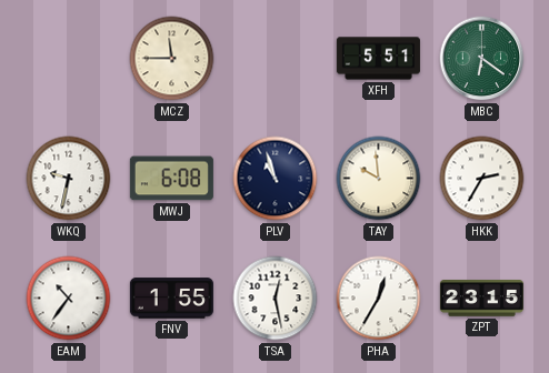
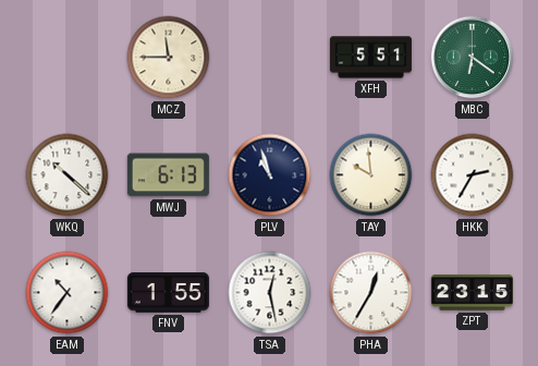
WKQ: 9:32 -> 10:22 (68, 175)
MWJ: 6:08 -> 6:13 (168, 175)
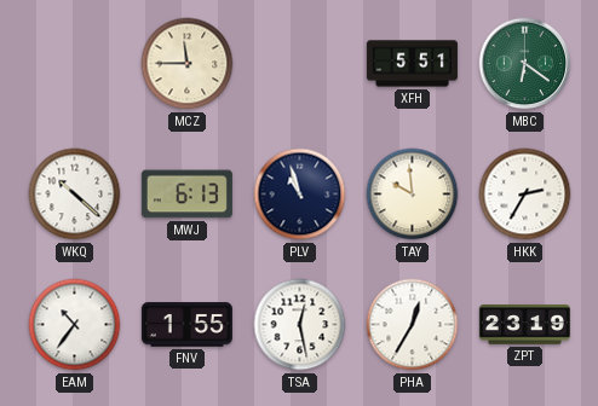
ZPT: 23:15 -> 23:19 (524, 325)
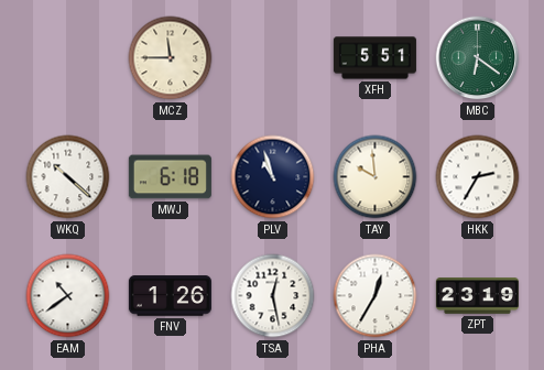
MWJ: 6:13 -> 6:18 (170, 177)
EAM: 10:36 -> 10:39 (68, 296)
FNV: 1:55 -> 1:26 (170, 296)
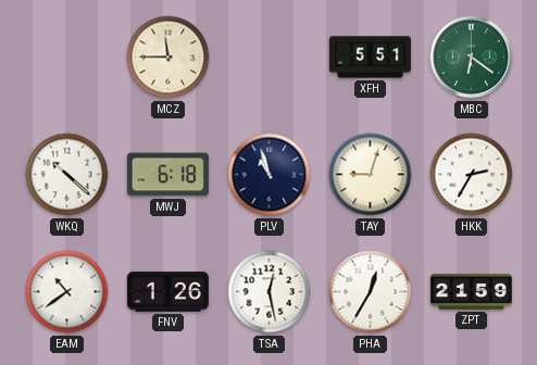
TAY: 9:59 -> 9:03 (371, 175)
ZPT: 23:19 -> 21:59 (471, 292)
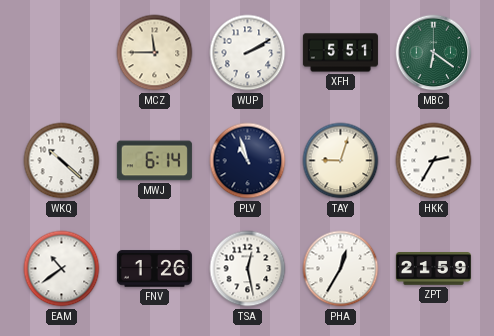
WUP: none -> 2:10 (248, 53)
MWJ: 6:18 -> 6:14 (154, 161)
